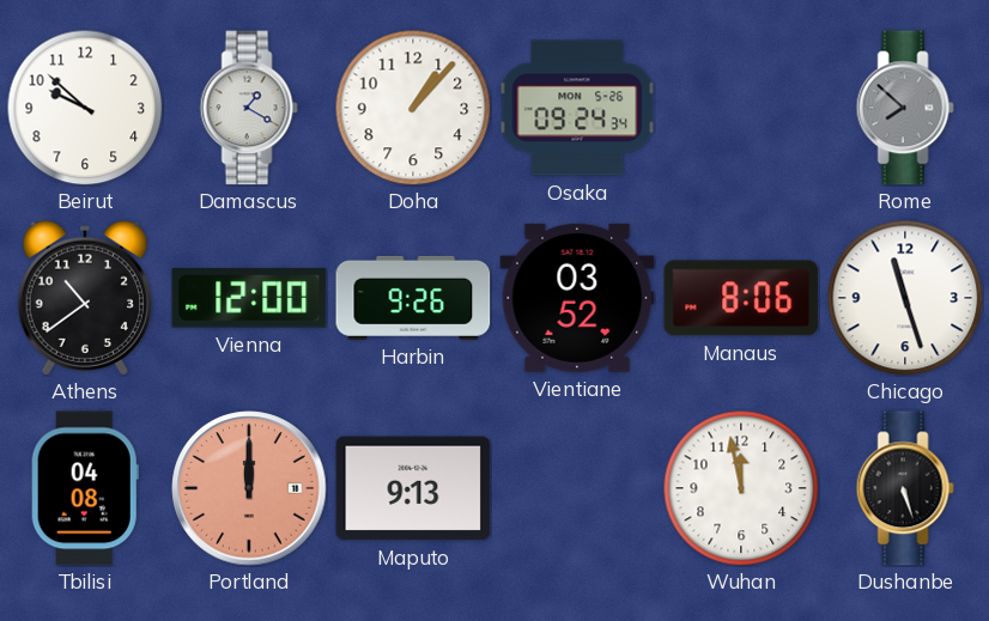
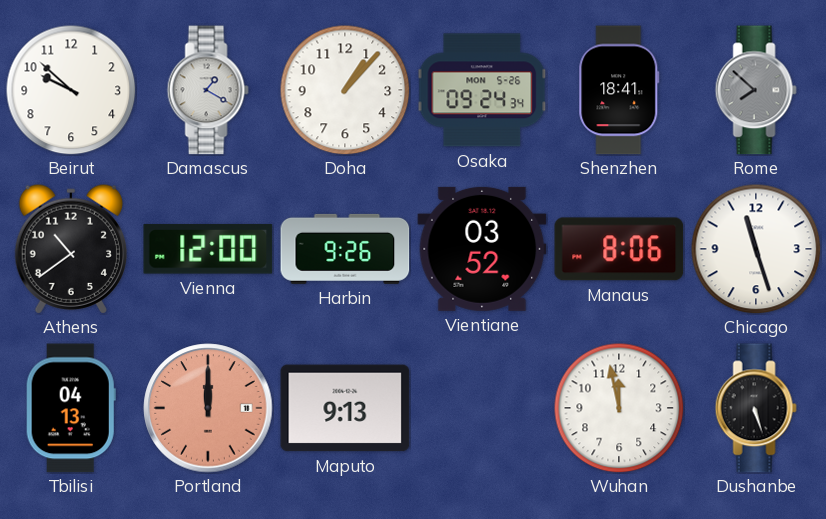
Shenzhen: none -> 18:41 (619, 90)
Tbilisi: 04:08 -> 04:13 (71, 408)
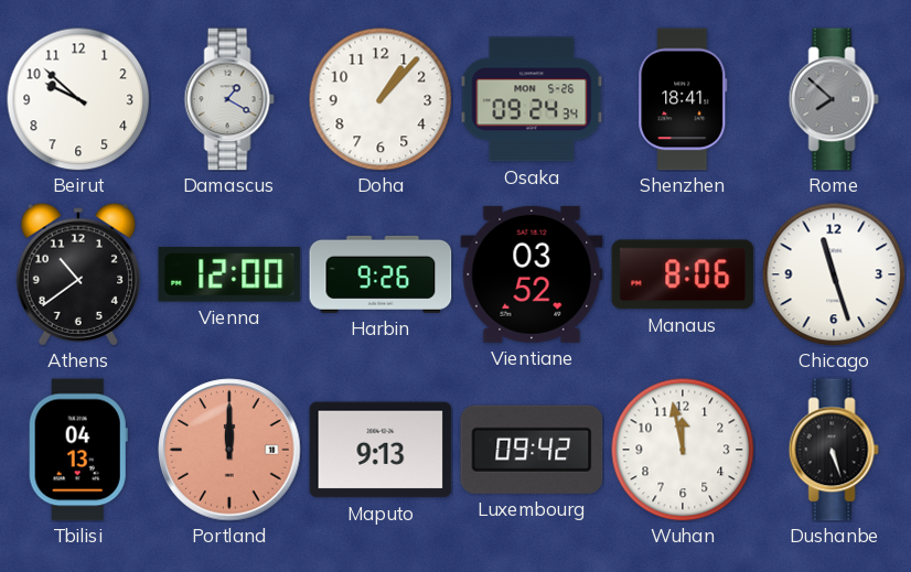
Luxembourg: none -> 09:42 (532, 450)
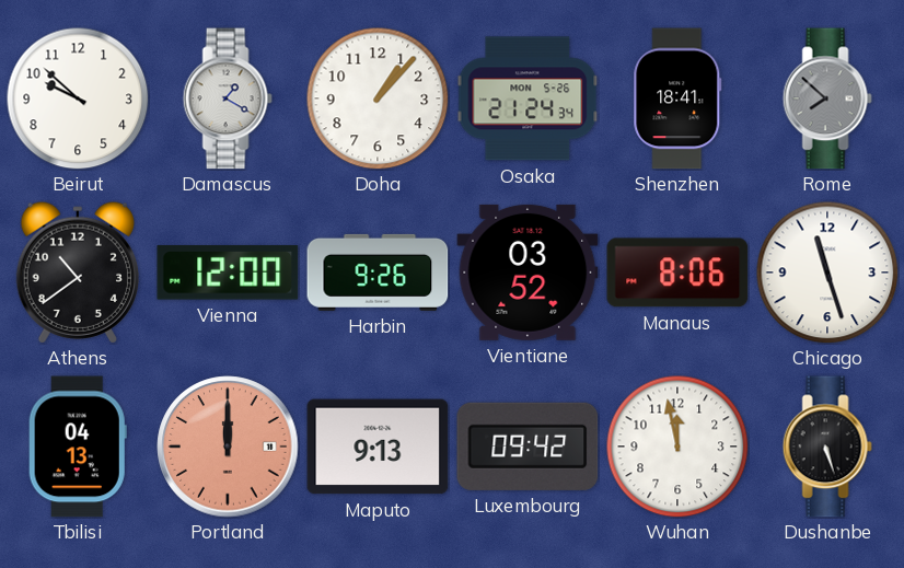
Osaka: 09:24 -> 21:24 (528, 98)
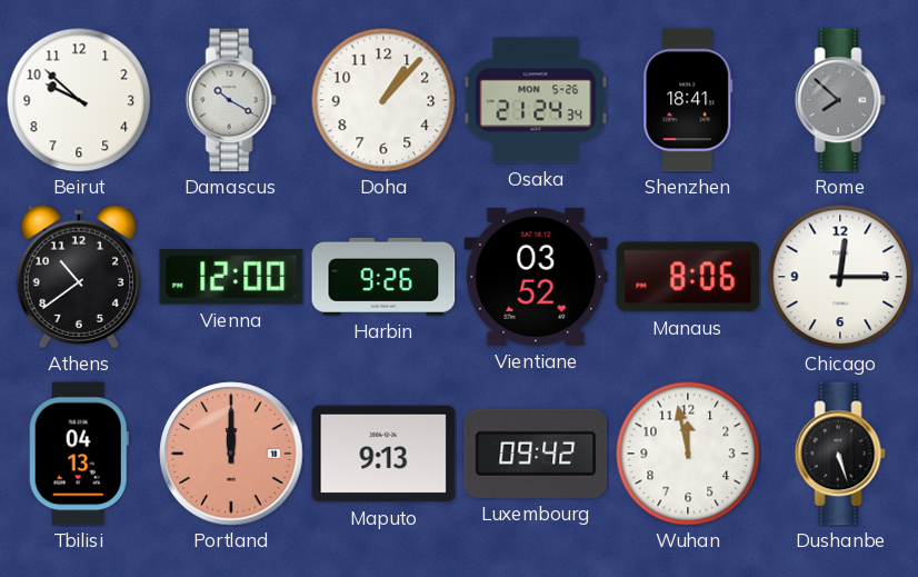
Damascus: 1:20 -> 10:20 (231, 100)
Chicago: 11:27 -> 12:15 (840, 277)
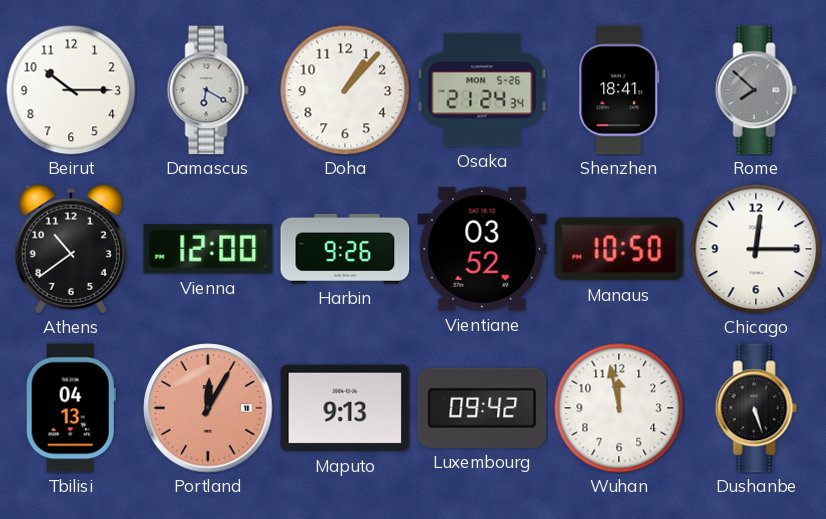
Beirut: 9:52 -> 10:15 (71, 90)
Damascus: 10:20 -> 6:20 (208, 90)
Manaus: 8:06 -> 10:50 (619, 249)
Portland: 12:00 -> 12:05 (208, 408)
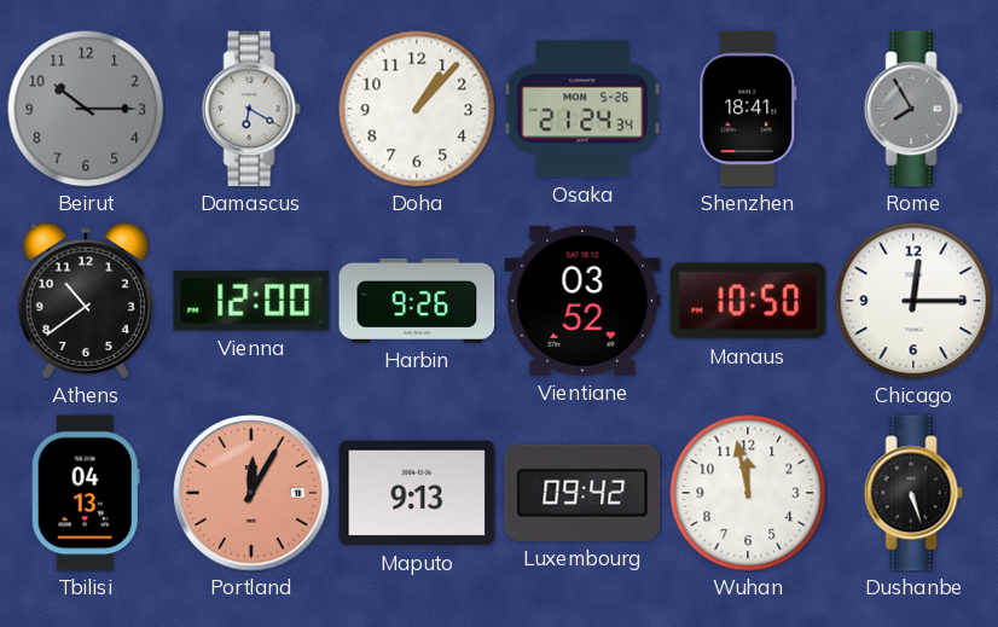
Beirut dial: white -> grey (86, 109)
Rome: 7:52 -> 7:55 (913, 109)
